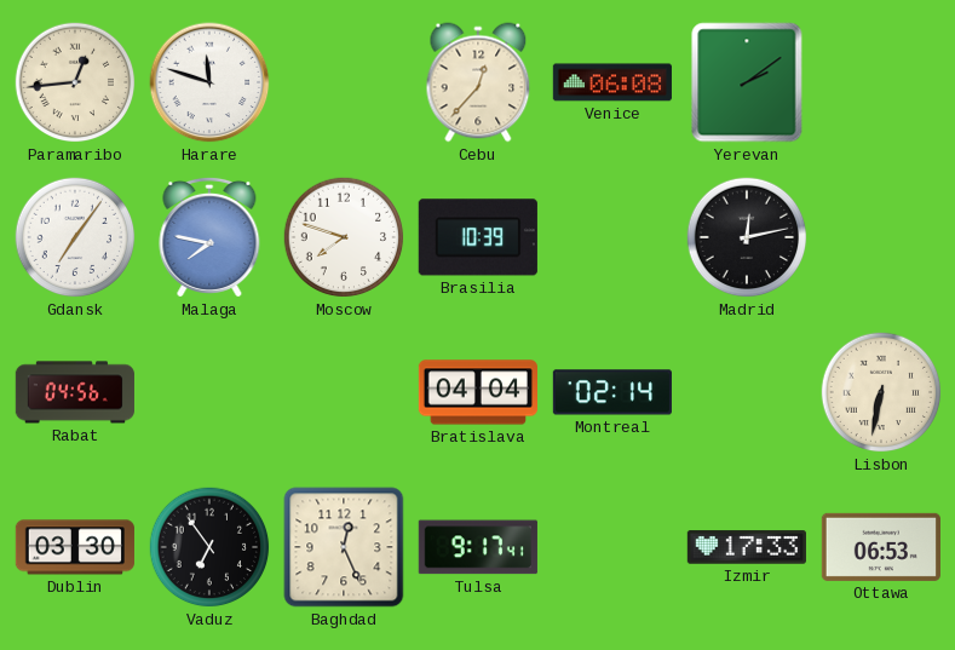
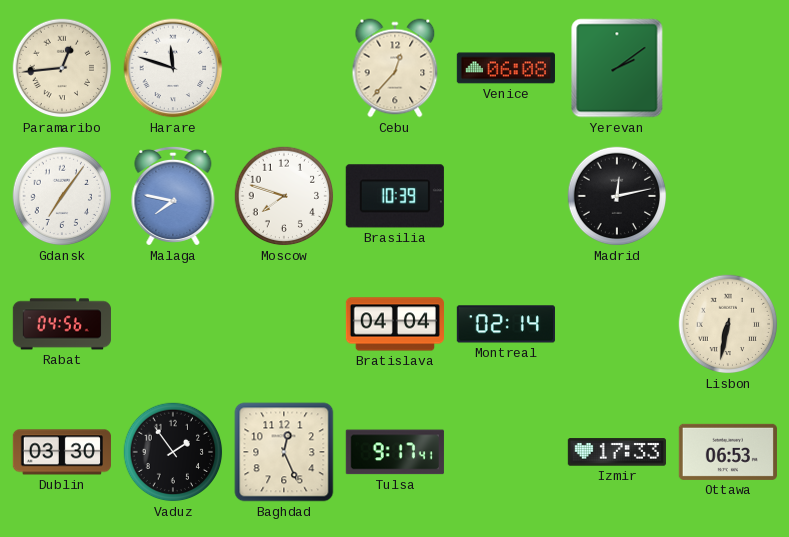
Vaduz: 6:54 -> 1:54 (173, 452)
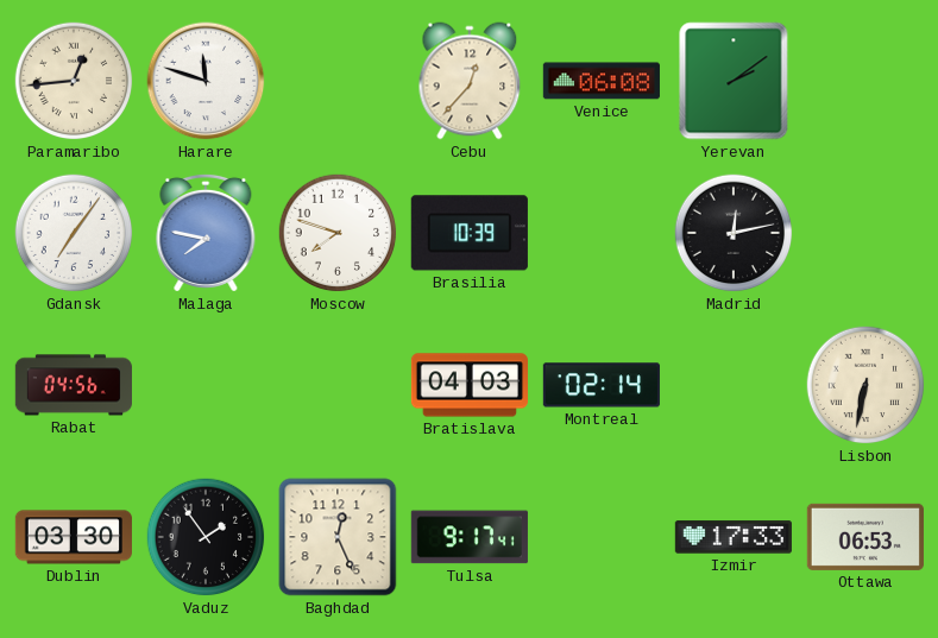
Bratislava: 04:04 -> 04:03 (468, 385)
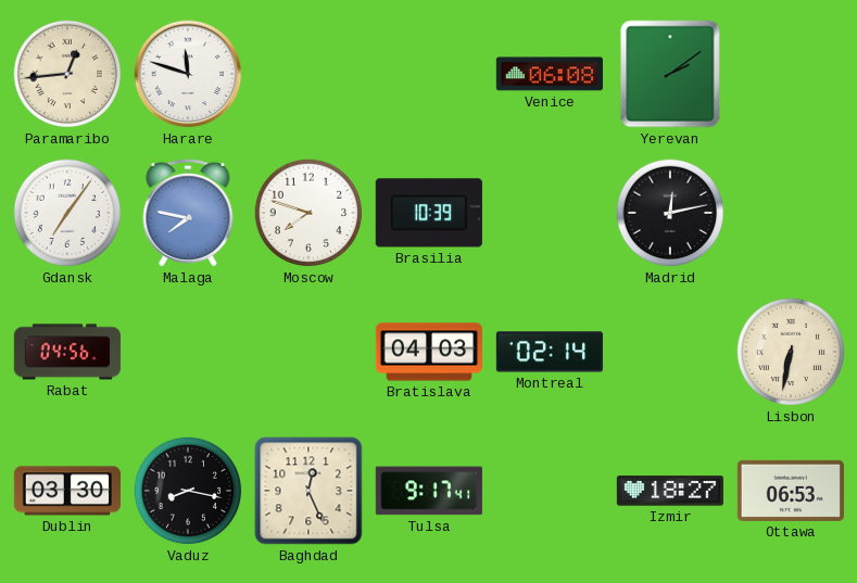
Cebu: 12:37 -> none (470, 81)
Vaduz: 1:54 -> 8:17 (188, 491)
Izmir: 17:33 -> 18:27 (670, 491)
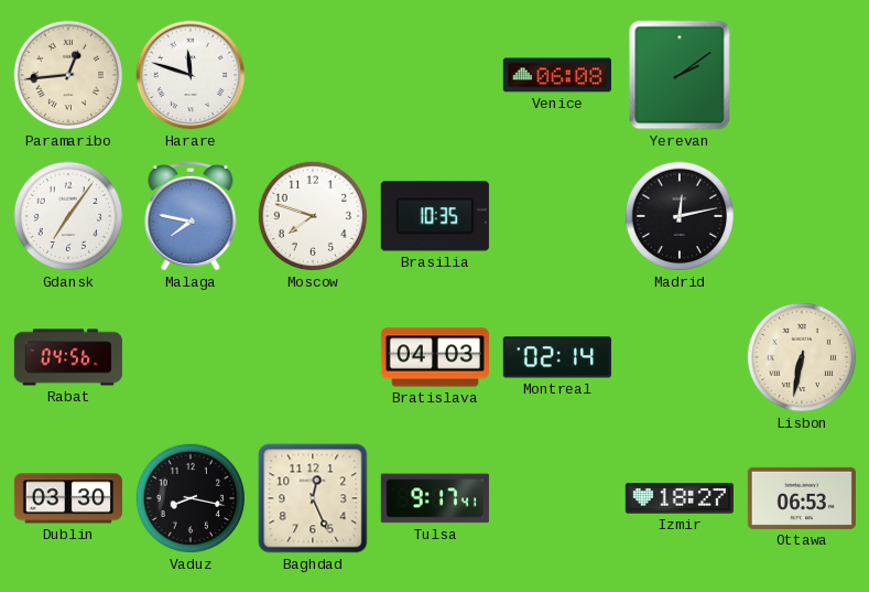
Brasilia: 10:39 -> 10:35 (435, 216)
